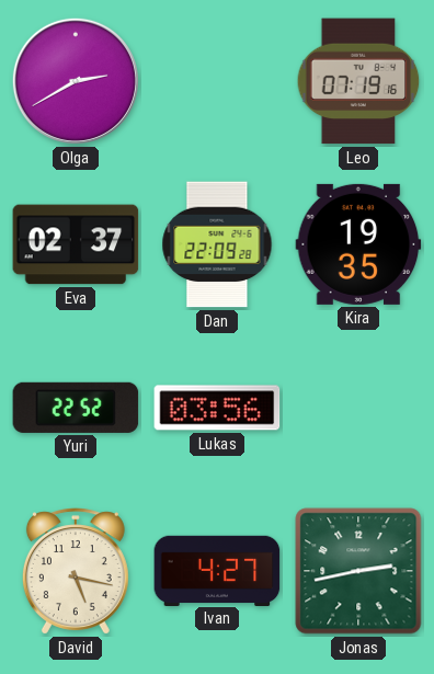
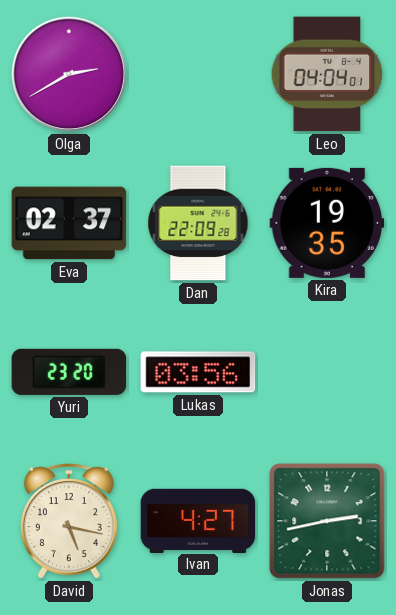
Leo: 07:19 -> 04:04 (327, 74)
Yuri: 22:52 -> 23:20 (69, 372)
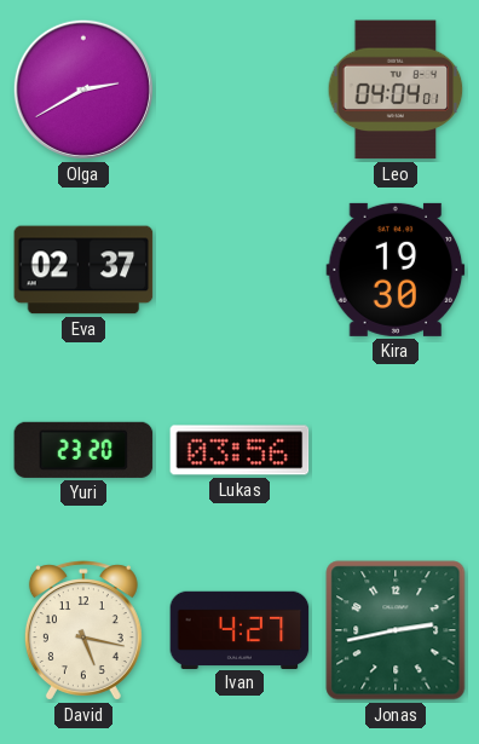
Dan: 22:09 -> none (198, 223)
Kira: 19:35 -> 19:30 (396, 270)
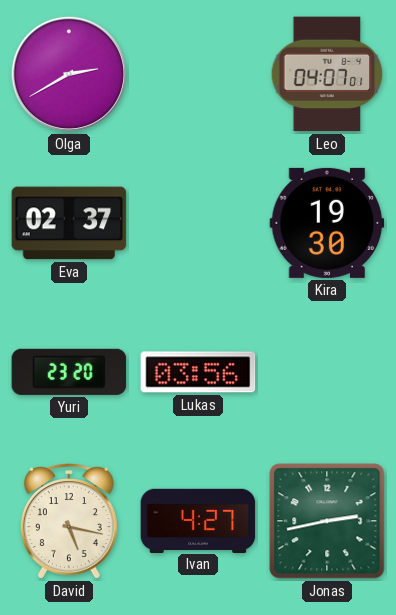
Leo: 04:04 -> 04:07 (327, 74)
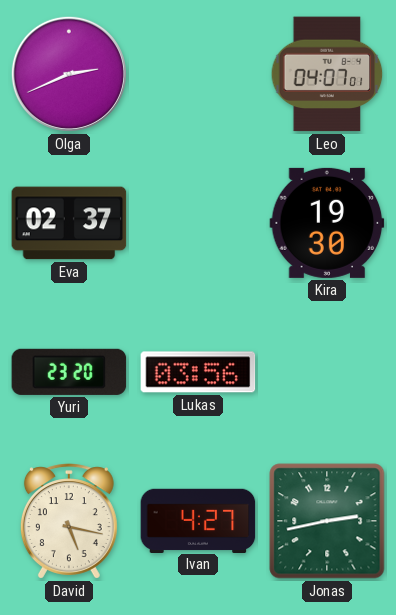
Olga: 2:40 -> 2:41 (69, 74)
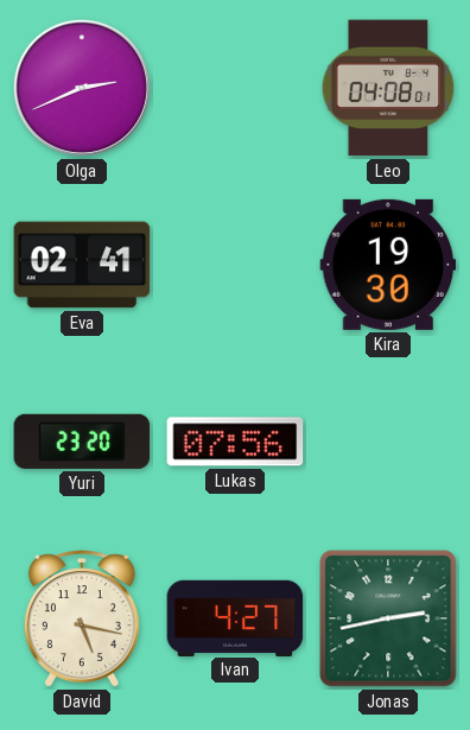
Leo: 04:07 -> 04:08 (388, 88)
Eva: 02:37 -> 02:41 (82, 265)
Lukas: 03:56 -> 07:56 (235, 442)
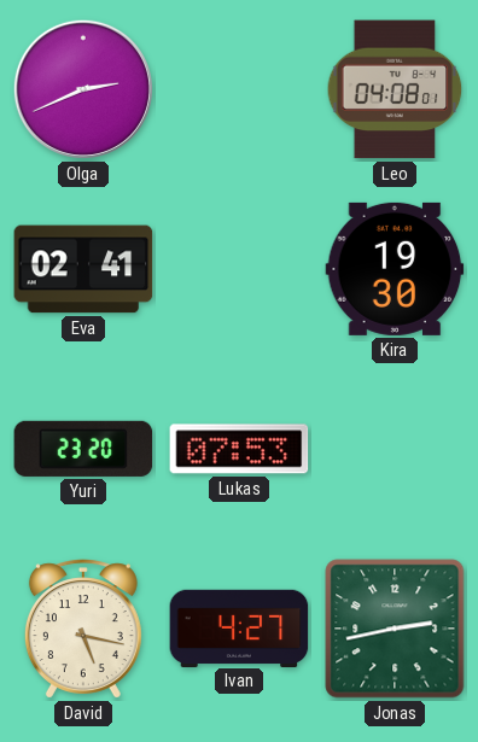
Lukas: 07:56 -> 07:53 (239, 449)
